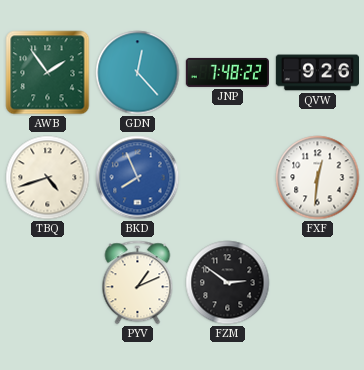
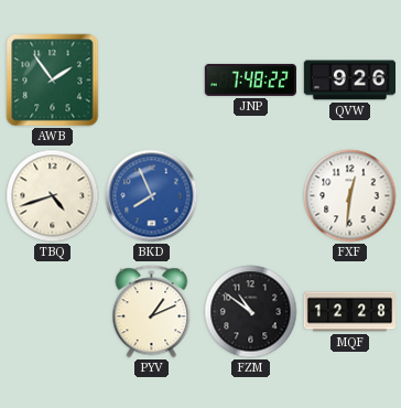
GDN: 12:23 -> none (138, 73)
FZM: 2:51 -> 10:51 (251, 312)
MQF: none -> 12:28 (349, 312)
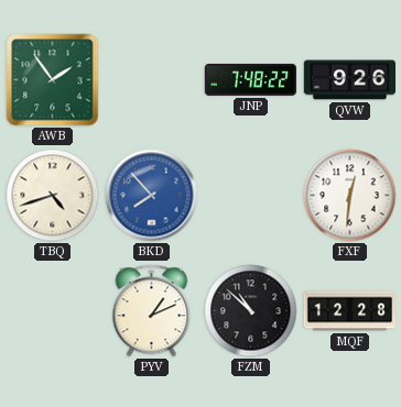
BKD: 7:56 -> 7:53 (152, 196)
FZM: 10:51 -> 10:52 (251, 311)
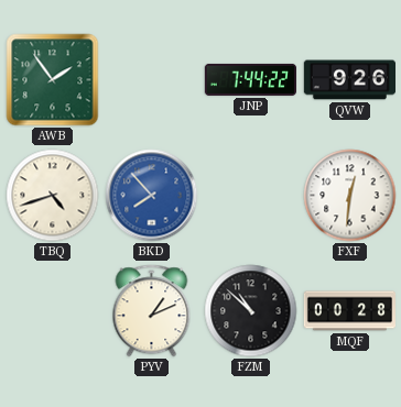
JNP: 7:48 -> 7:44 (250, 79)
MQF: 12:28 -> 00:28 (349, 311)
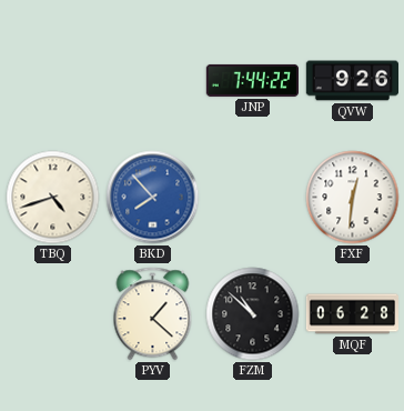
AWB: 1:54 -> none (53, 80)
PYV: 1:11 -> 1:22 (153, 314)
MQF: 00:28 -> 06:28 (352, 314)
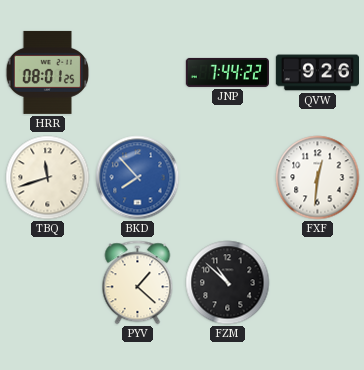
HRR: none -> 08:01 (48, 72)
TBQ: 4:42 -> 11:42 (48, 178)
MQF: 06:28 -> none (352, 314)
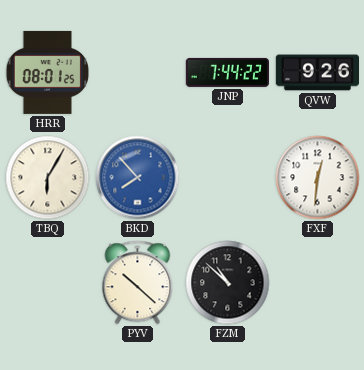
TBQ: 11:42 -> 6:05 (48, 178)
PYV: 1:22 -> 10:22 (138, 283)
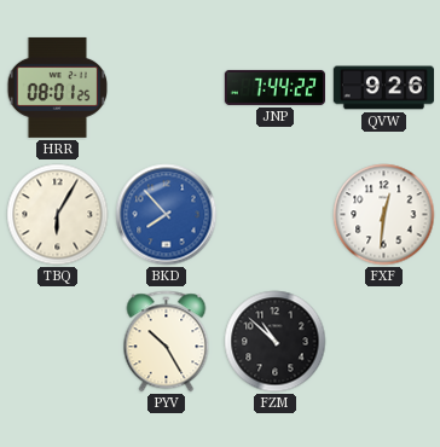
PYV: 10:22 -> 10:25 (167, 342)
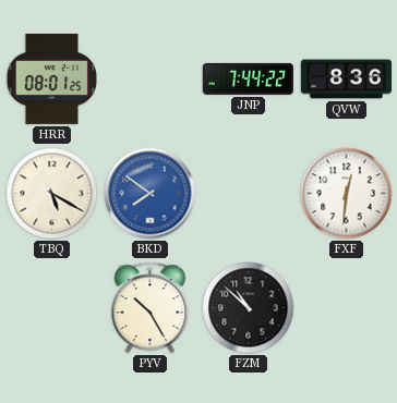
QVW: 9:26 -> 8:36 (346, 80)
TBQ: 6:05 -> 5:20 (52, 194)
BKD: 7:53 -> 7:51 (151, 194)
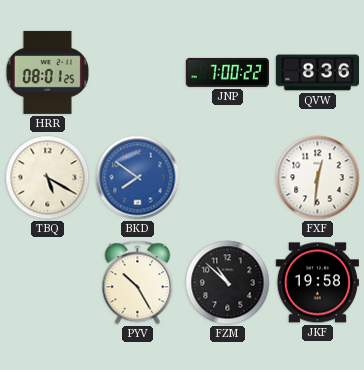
JNP: 7:44 -> 7:00 (227, 72)
JKF: none -> 19:58 (317, 283)
